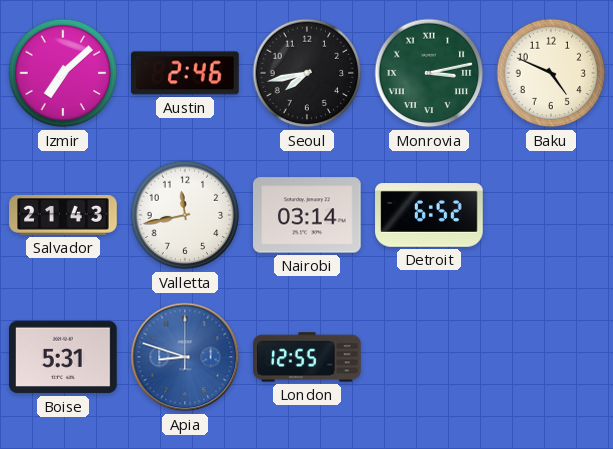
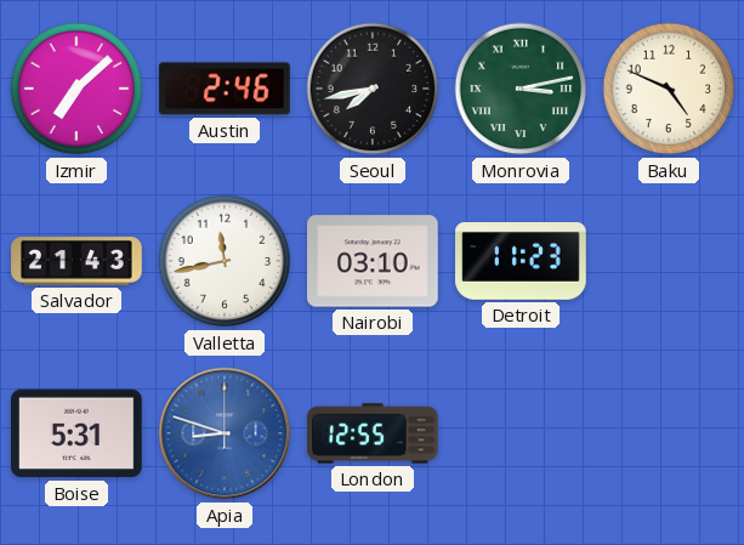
Nairobi: 03:14 -> 03:10 (373, 261)
Detroit: 6:52 -> 11:23 (521, 262)
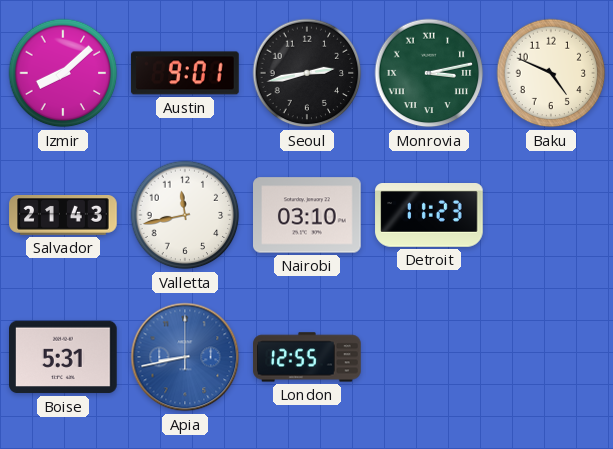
Izmir: 7:08 -> 8:08 (63, 73)
Austin: 2:46 -> 9:01 (185, 73)
Seoul: 7:43 -> 2:43 (307, 73)
Apia: 8:48 -> 8:43 (185, 357)
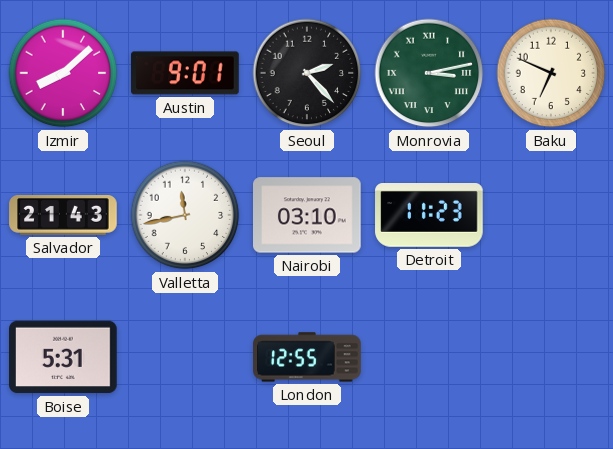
Seoul: 2:43 -> 2:23 (307, 73)
Baku: 4:49 -> 6:49 (551, 73)
Apia: 8:43 -> none (185, 357)
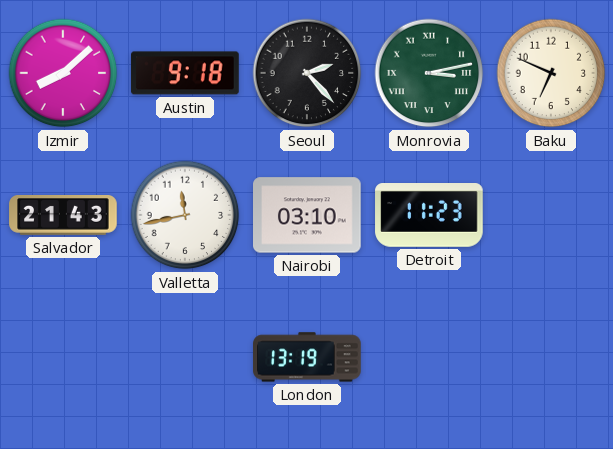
Austin: 9:01 -> 9:18 (185, 73)
Boise: 5:31 -> none (64, 357)
London: 12:55 -> 13:19 (307, 357)
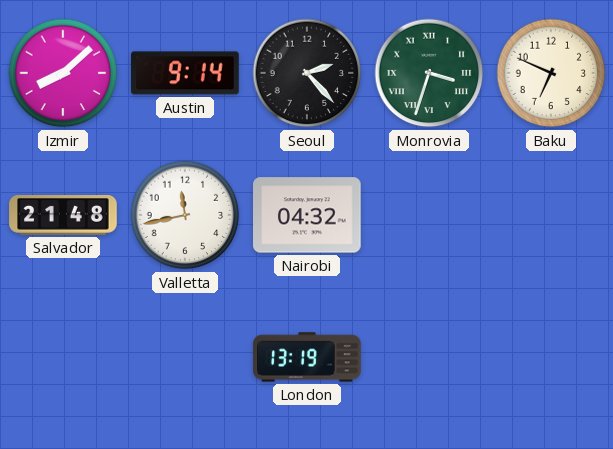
Austin: 9:18 -> 9:14 (185, 73)
Monrovia: 3:13 -> 3:33 (429, 73)
Salvador: 21:43 -> 21:48 (63, 216)
Nairobi: 03:10 -> 04:32 (307, 215)
Detroit: 11:23 -> none (429, 216)
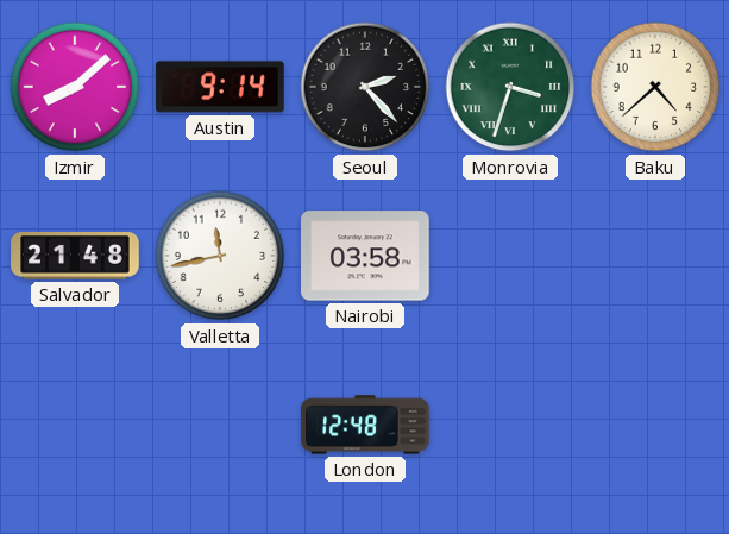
Baku: 6:49 -> 4:38 (655, 87)
Nairobi: 04:32 -> 03:58 (365, 256)
London: 13:19 -> 12:48 (365, 425)
